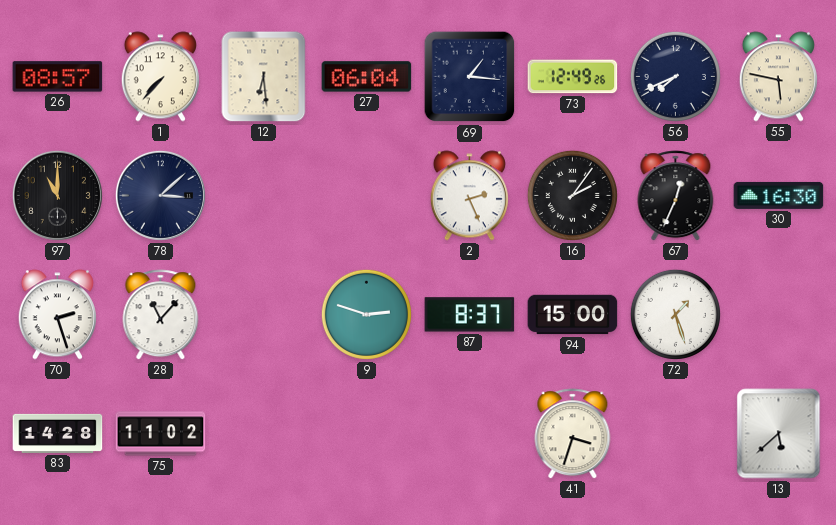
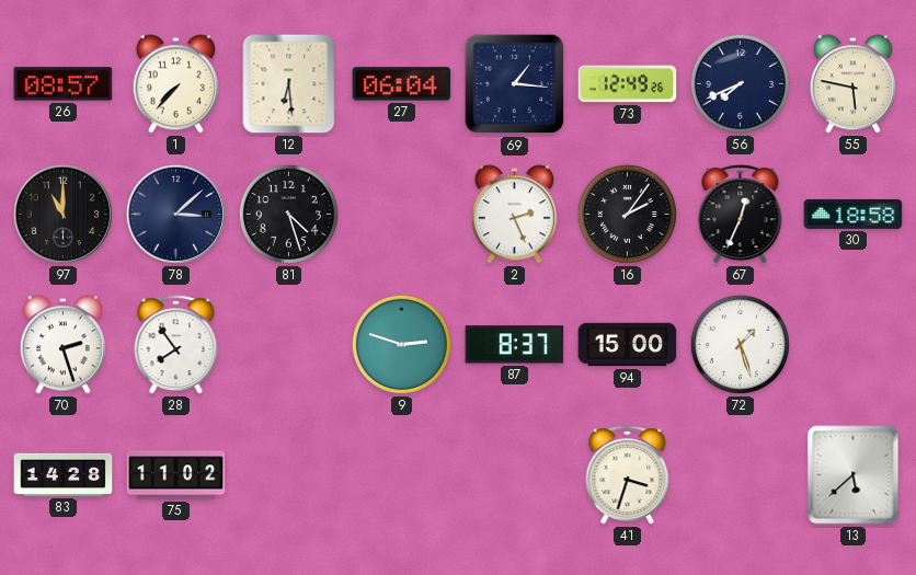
81: none -> 4:27 (288, 214)
30: 16:30 -> 18:58 (854, 214)
28: 11:07 -> 7:54 (176, 345)
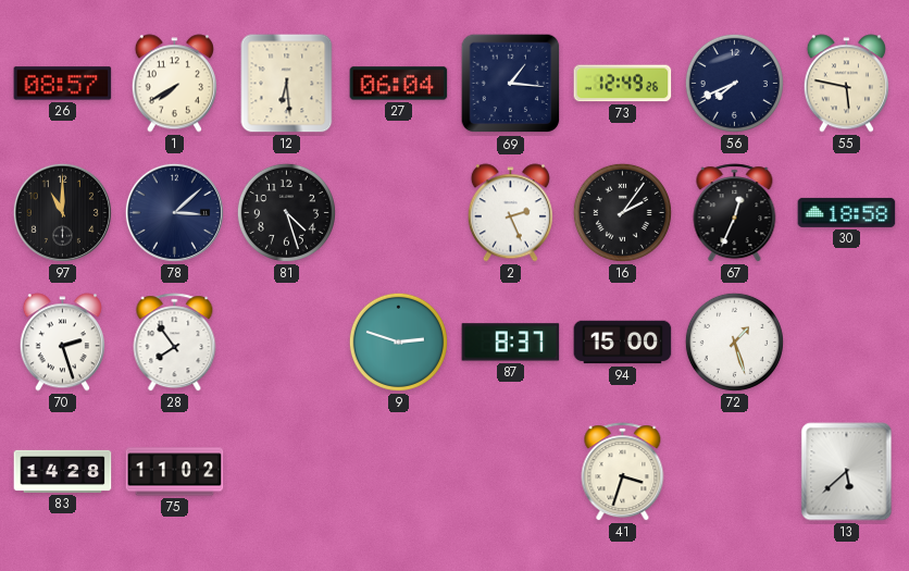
1: 7:37 -> 7:40 (174, 84)
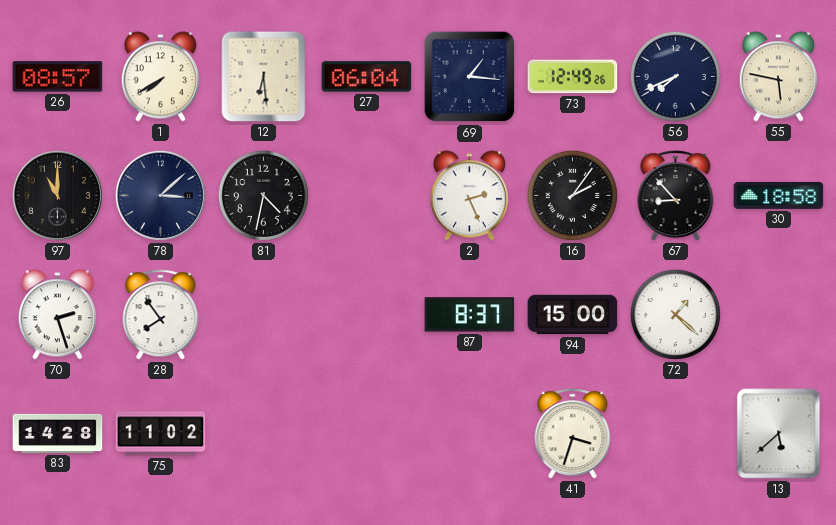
81: 4:27 -> 4:32 (263, 195)
67: 12:34 -> 8:53 (676, 196)
9: 2:48 -> none (398, 342)
72: 1:27 -> 1:22 (675, 314)
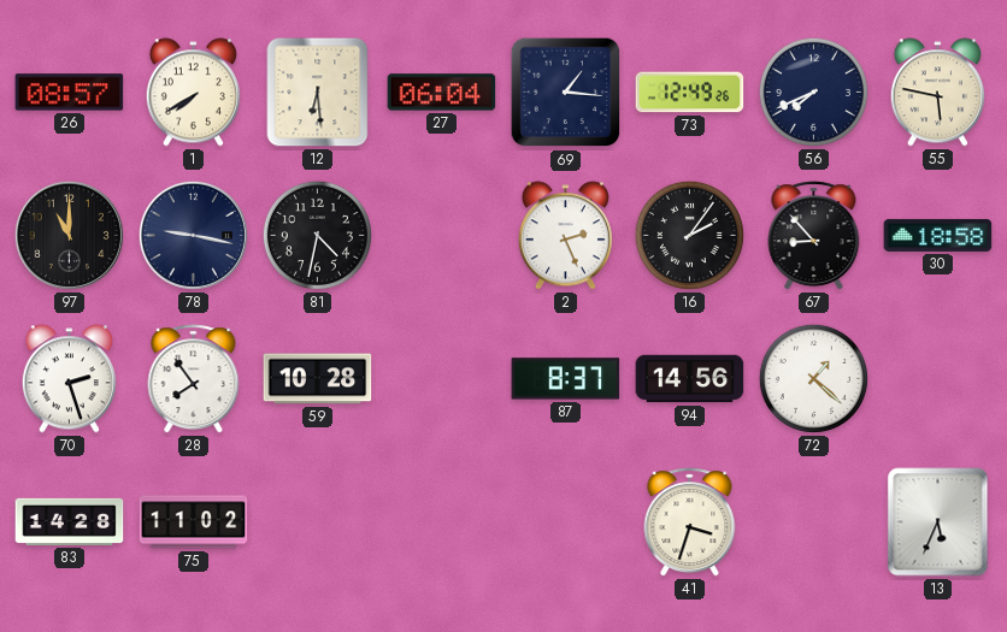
78: 3:08 -> 9:17 (193, 235)
59: none -> 10:28 (318, 379)
94: 15:00 -> 14:56 (690, 379)
13: 5:38 -> 5:34 (938, 522)
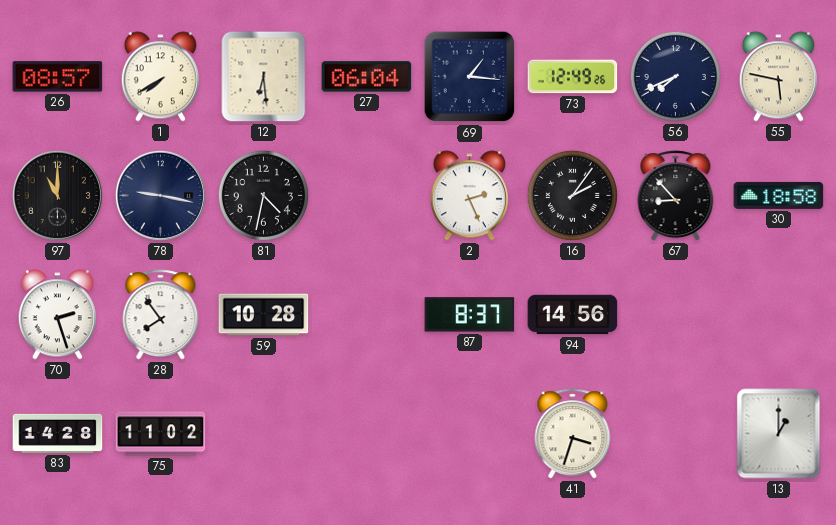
72: 1:22 -> none (813, 378)
13: 5:34 -> 1:00 (779, 434)
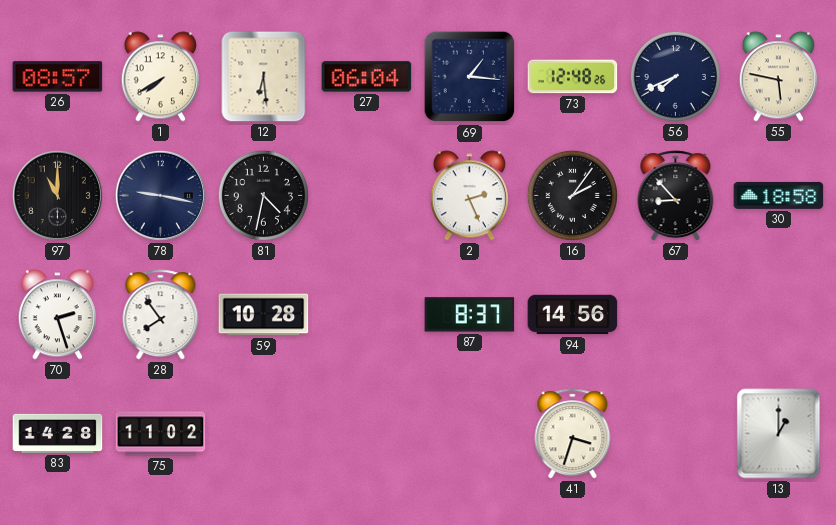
73: 12:49 -> 12:48 (573, 77)
